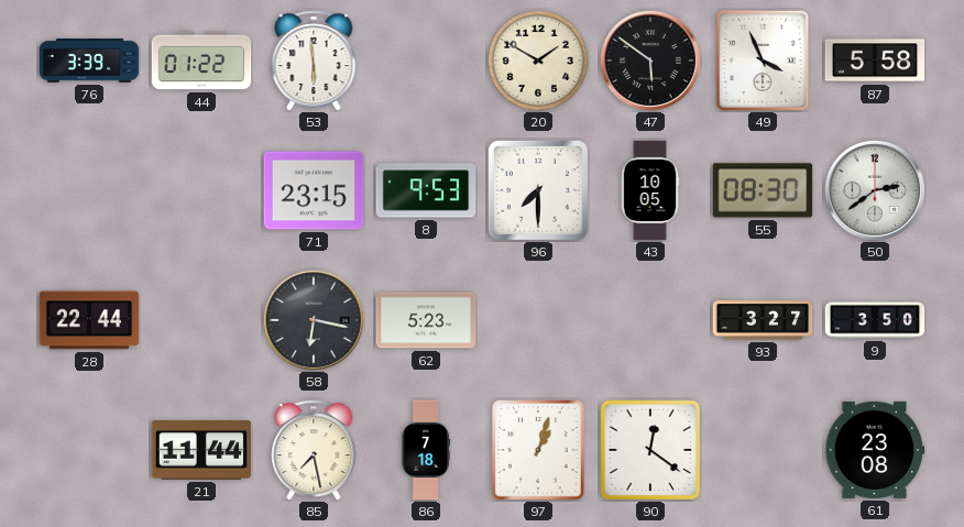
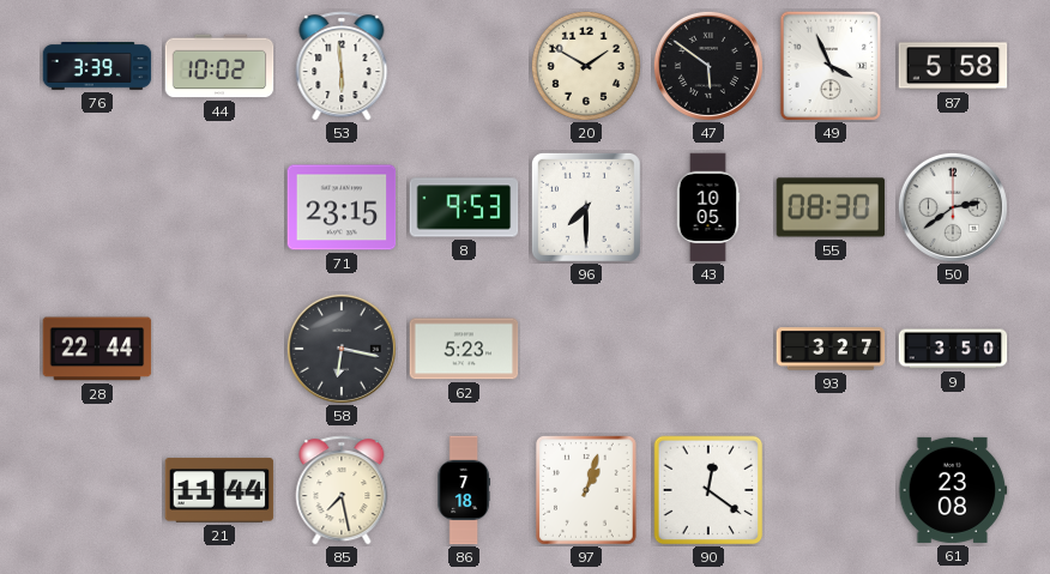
44: 01:22 -> 10:02 (219, 66)
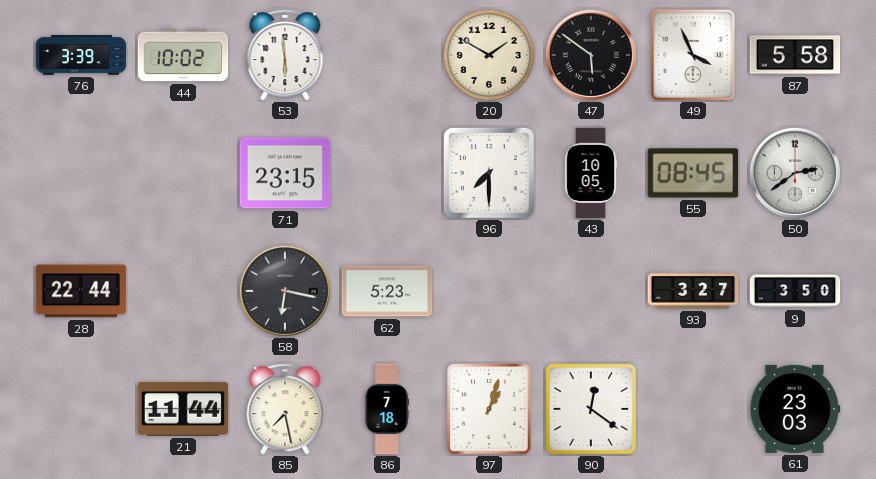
8: 9:53 -> none (464, 207)
55: 08:30 -> 08:45 (693, 173)
61: 23:08 -> 23:03 (795, 409)
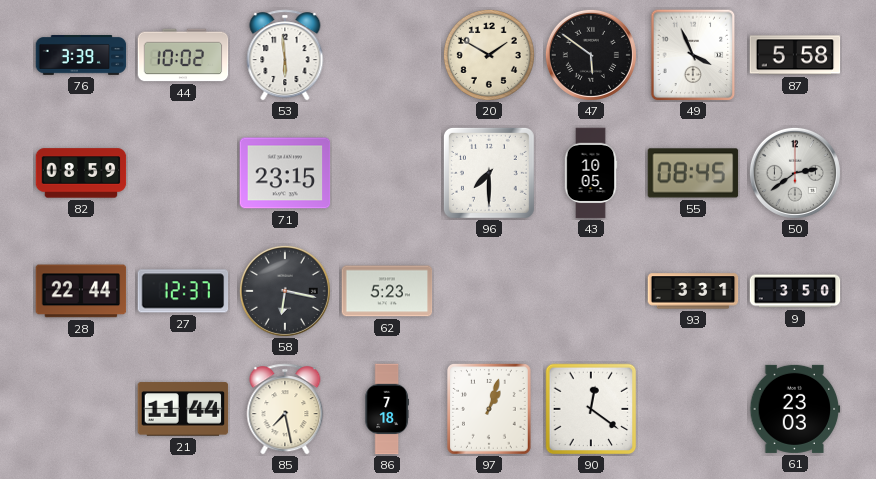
82: none -> 08:59 (81, 173)
27: none -> 12:37 (183, 291)
93: 3:27 -> 3:31 (693, 291)
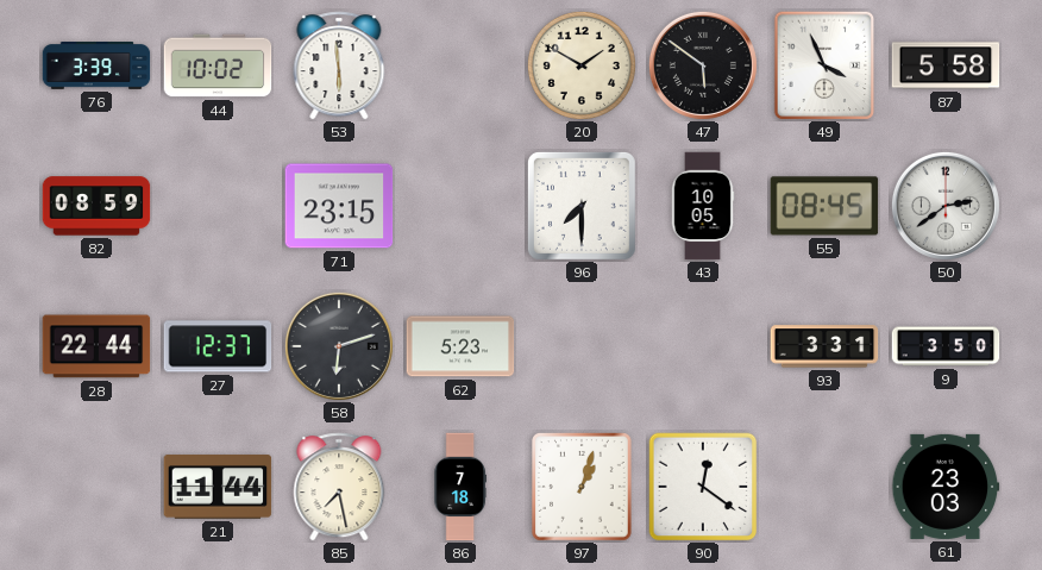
58: 6:17 -> 6:12 (339, 346)
